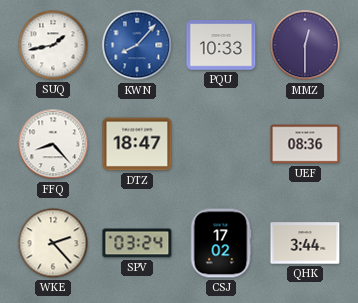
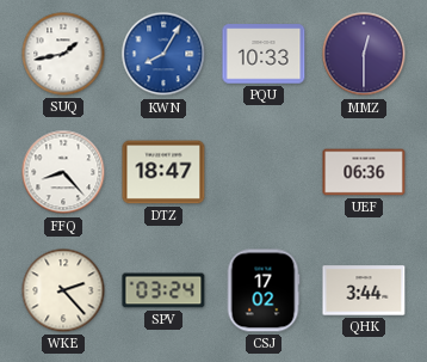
KWN: 8:07 -> 8:05 (163, 54)
UEF: 08:36 -> 06:36 (364, 172)
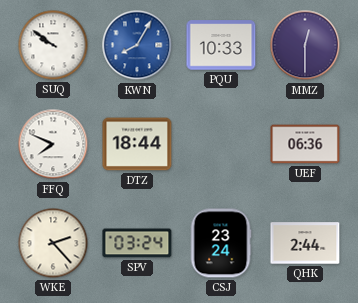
SUQ: 1:43 -> 9:51 (53, 45)
FFQ: 8:23 -> 7:49 (53, 144)
DTZ: 18:47 -> 18:44 (137, 144)
CSJ: 17:02 -> 23:24 (221, 243)
QHK: 3:44 -> 2:44 (305, 243)
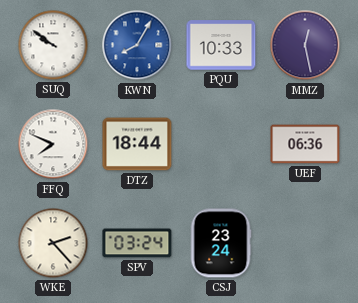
MMZ: 12:30 -> 12:28 (305, 45)
QHK: 2:44 -> none (305, 243)
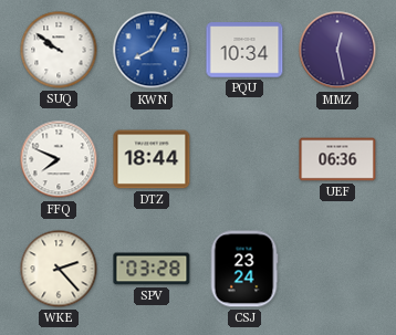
PQU: 10:33 -> 10:34 (244, 50)
SPV: 03:24 -> 03:28 (152, 269)
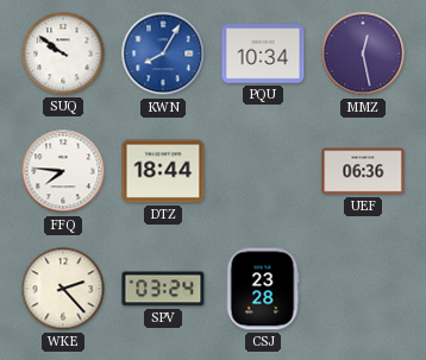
FFQ: 7:49 -> 7:46 (63, 171)
SPV: 03:28 -> 03:24 (163, 289)
CSJ: 23:24 -> 23:28 (263, 289)
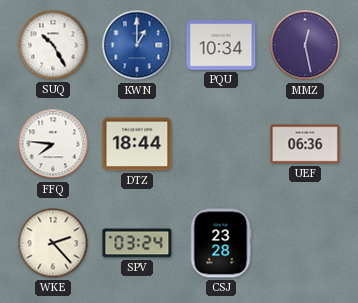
SUQ: 9:51 -> 10:25 (53, 45)
KWN: 8:05 -> 1:00 (137, 45)
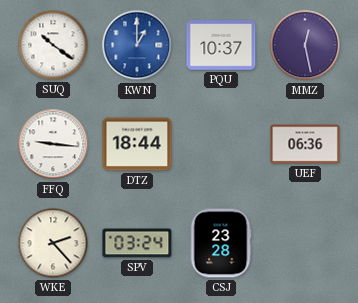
SUQ: 10:25 -> 10:21 (53, 45)
PQU: 10:34 -> 10:37 (221, 45)
FFQ: 7:46 -> 9:16 (53, 144)
